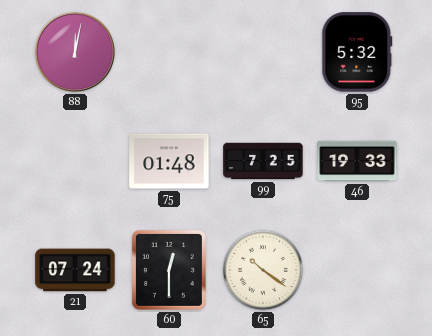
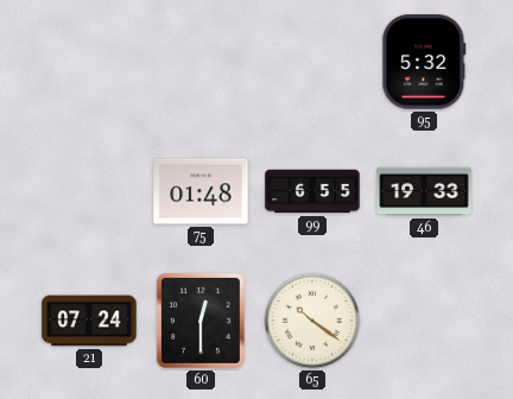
88: 12:02 -> none (75, 52)
99: 7:25 -> 6:55 (312, 191)
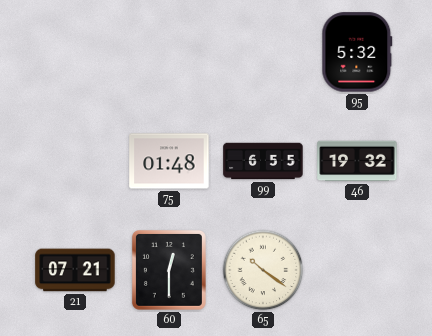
46: 19:33 -> 19:32 (357, 161)
21: 07:24 -> 07:21 (75, 270)
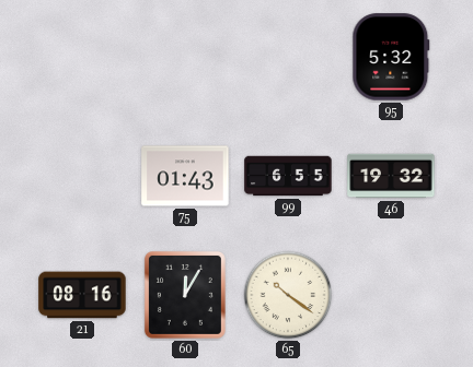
75: 01:48 -> 01:43 (185, 176)
21: 07:21 -> 08:16 (82, 295)
60: 12:30 -> 12:05 (185, 295)
